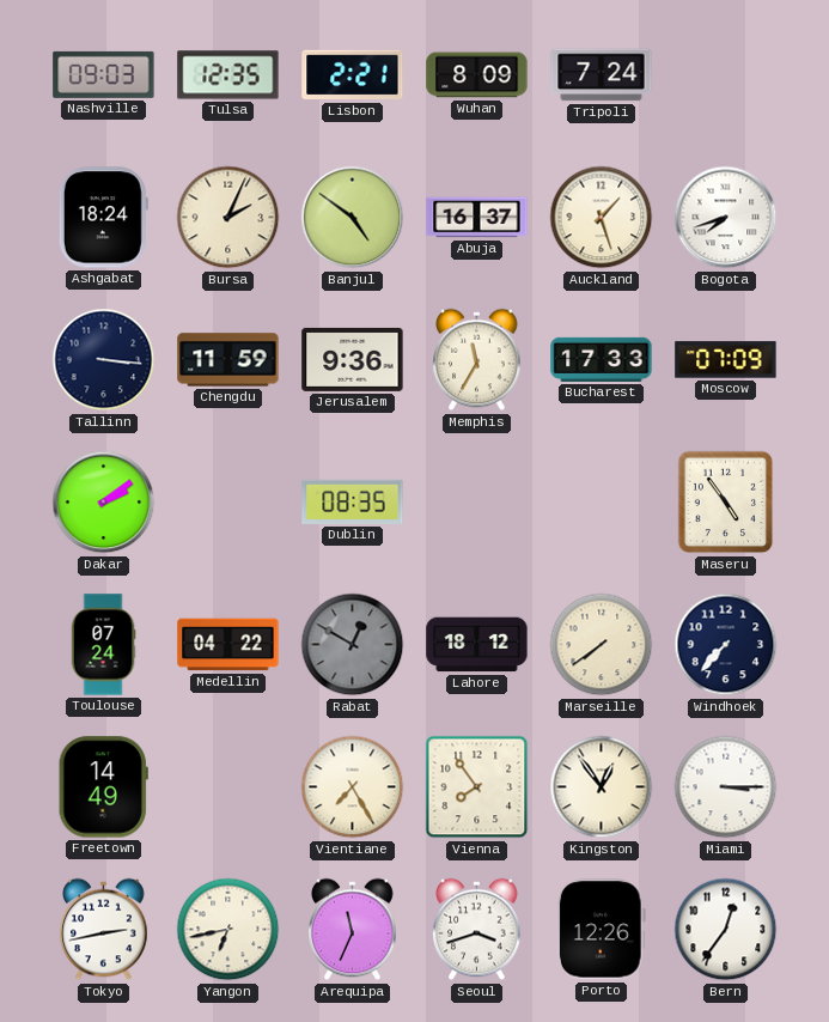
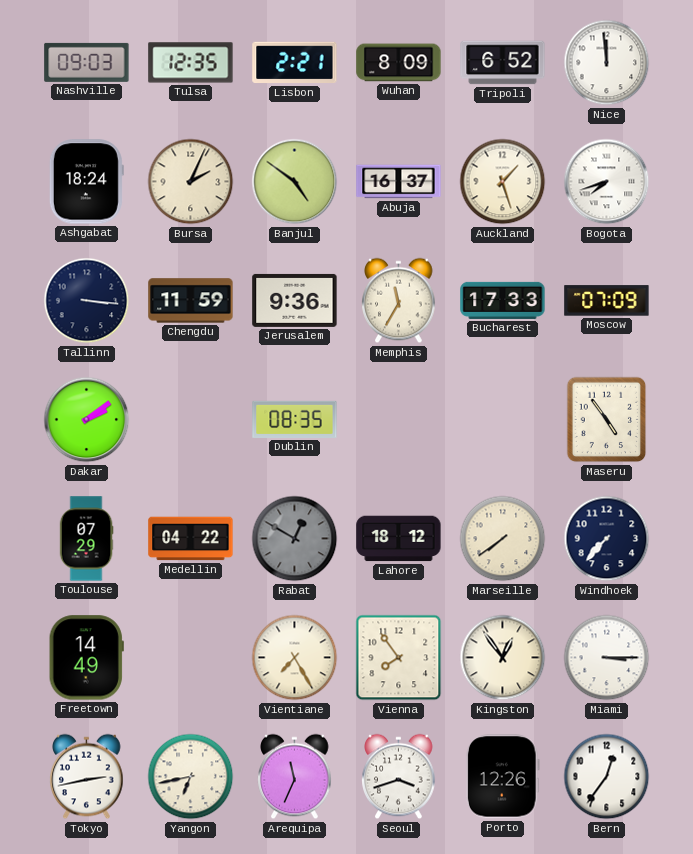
Tripoli: 7:24 -> 6:52 (503, 63)
Nice: none -> 11:59 (607, 63)
Toulouse: 07:24 -> 07:29 (86, 539)
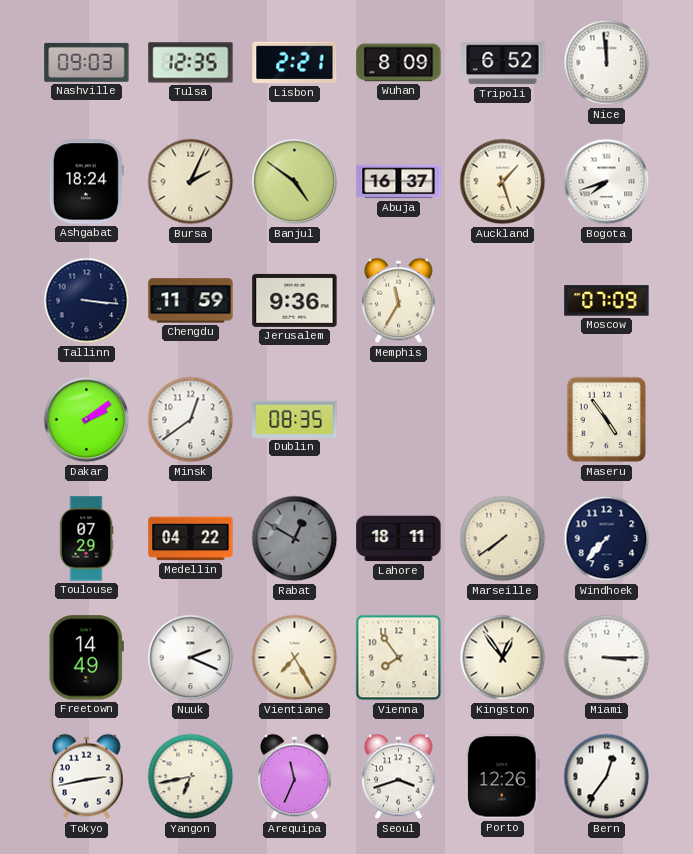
Bucharest: 17:33 -> none (503, 300)
Minsk: none -> 12:39 (191, 420)
Lahore: 18:12 -> 18:11 (399, 539)
Nuuk: none -> 2:19 (191, 658)
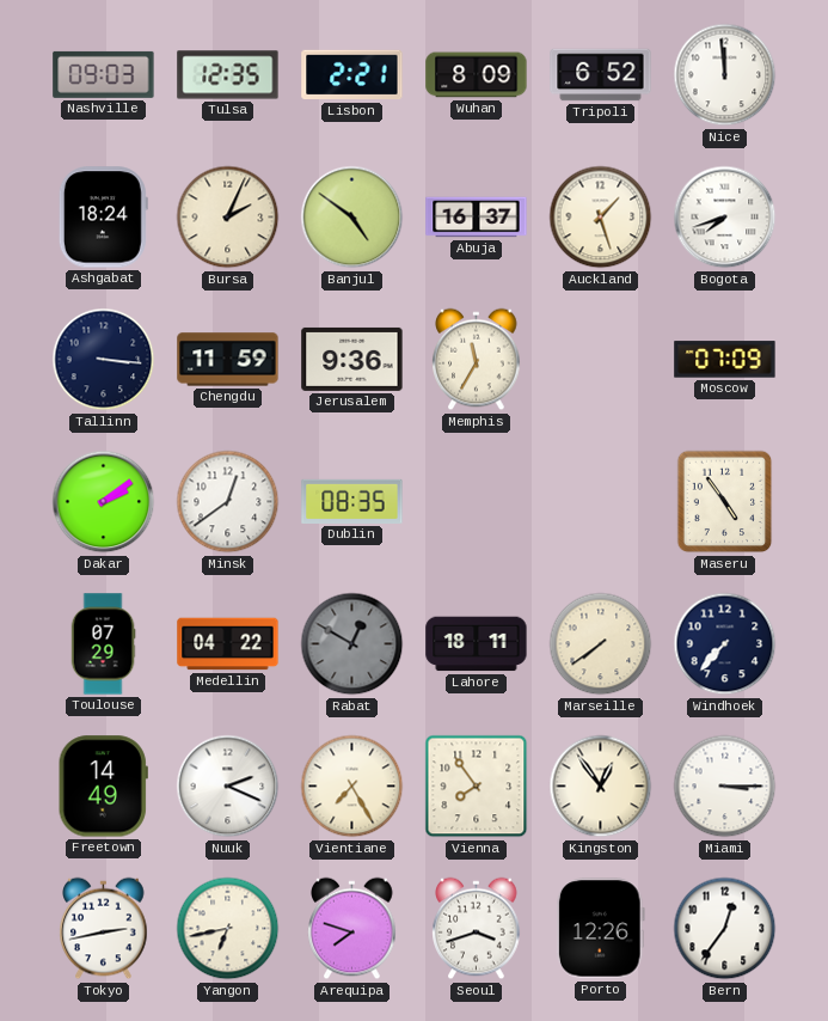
Arequipa: 11:34 -> 7:48 (352, 929)
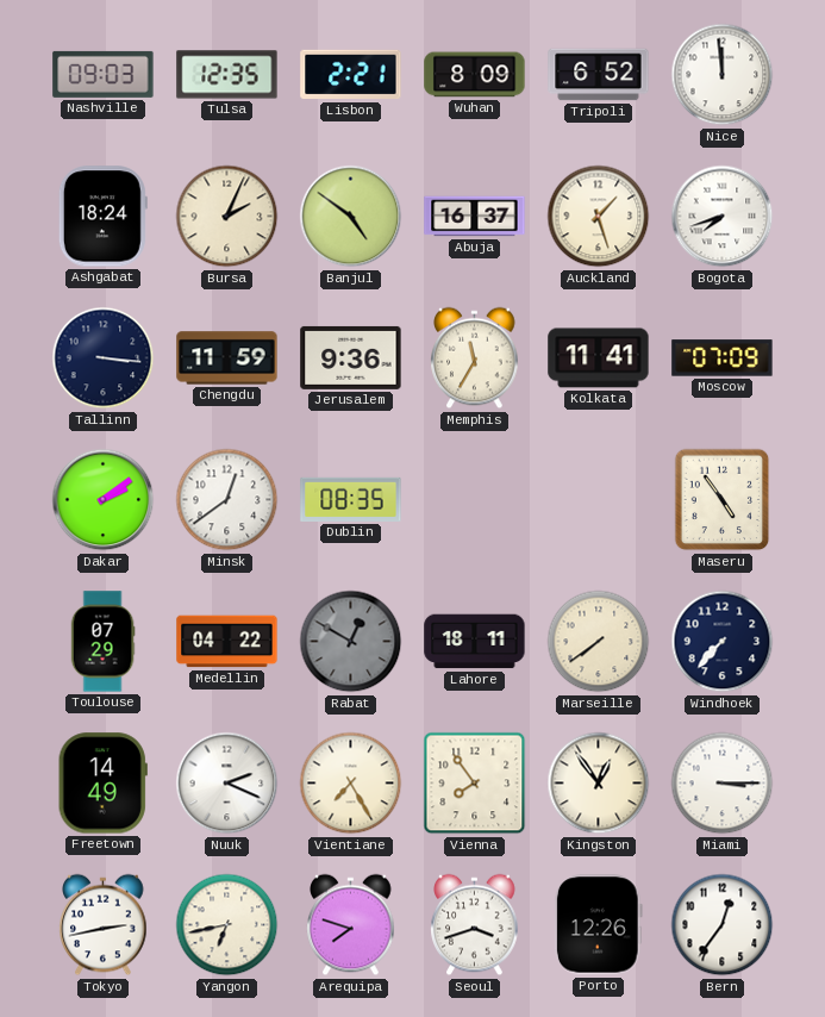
Kolkata: none -> 11:41 (599, 358)
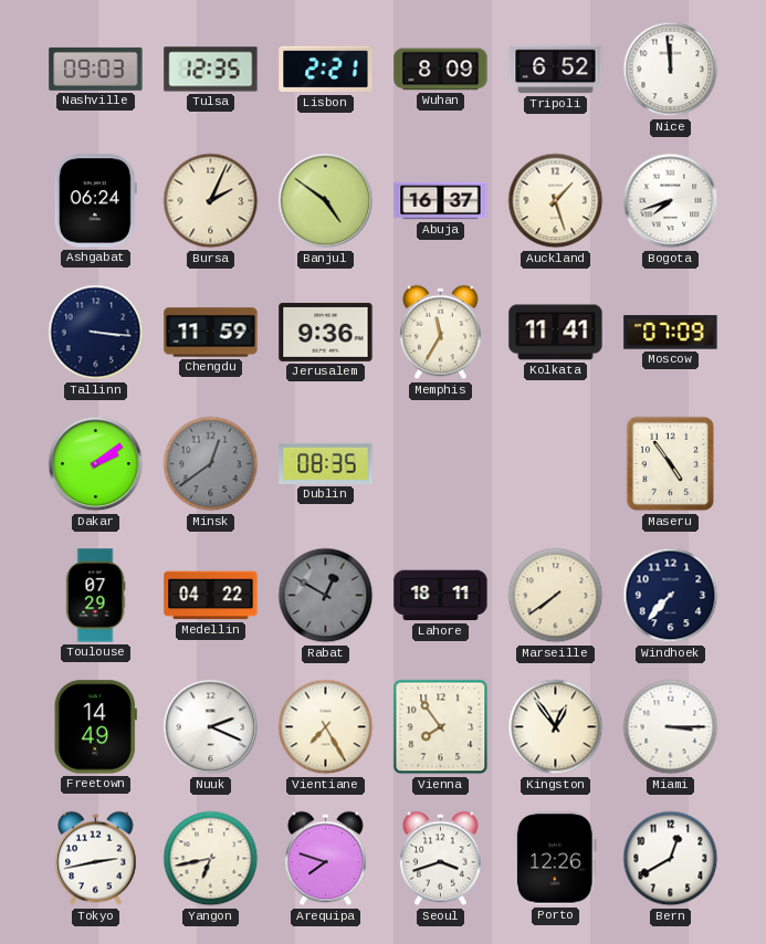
Ashgabat: 18:24 -> 06:24 (95, 201)
Minsk dial: white -> grey (211, 464)
Bern: 12:36 -> 12:40 (671, 859)
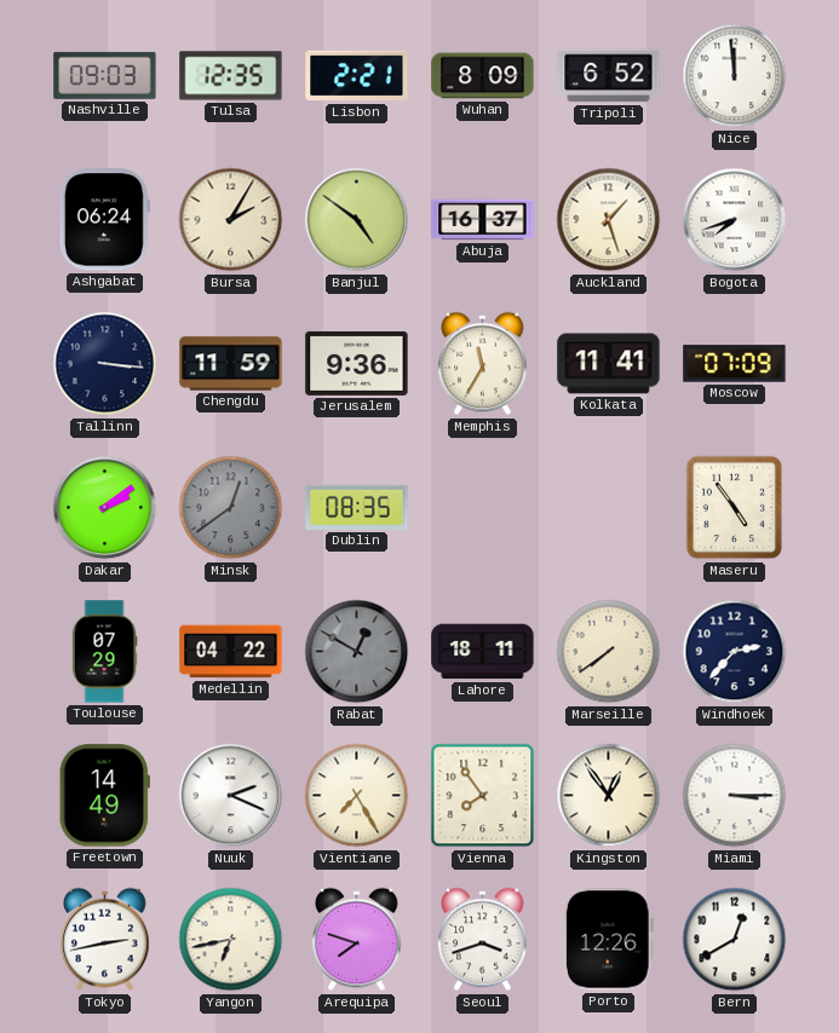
Bursa: 2:04 -> 2:05 (231, 220)
Windhoek: 7:37 -> 2:37 (735, 652)
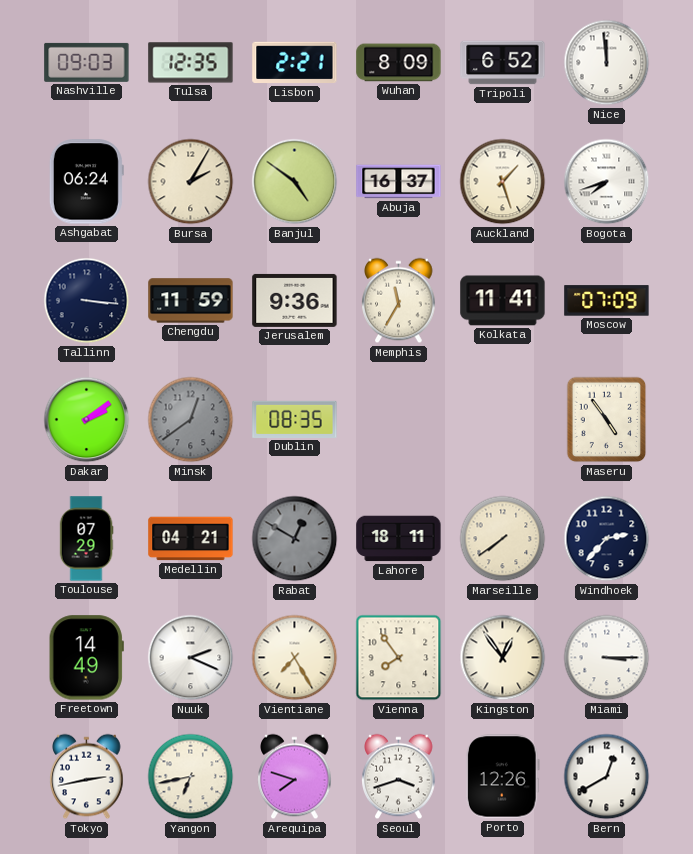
Medellin: 04:22 -> 04:21 (191, 539)
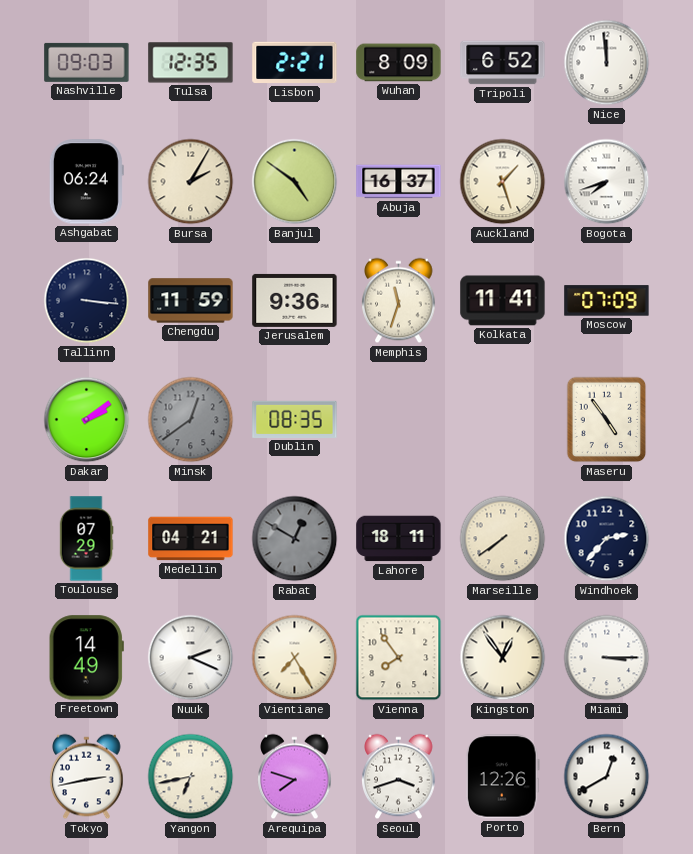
Memphis: 11:35 -> 11:33 (399, 301)
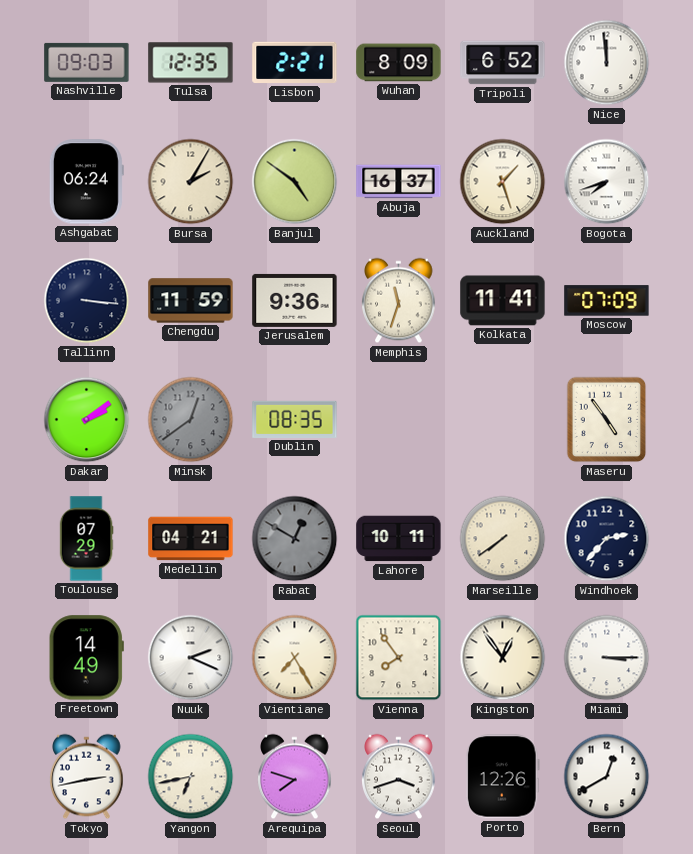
Lahore: 18:11 -> 10:11 (399, 539)
